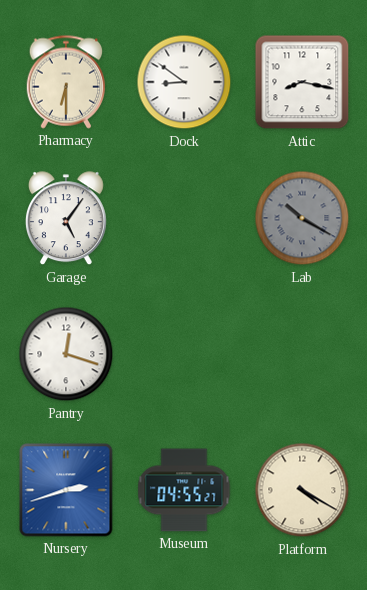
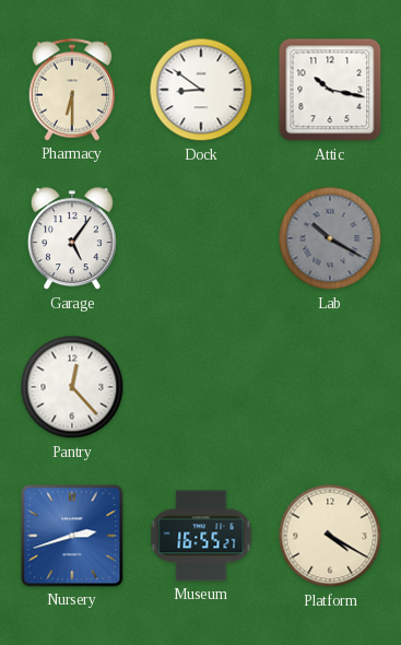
Attic: 8:17 -> 10:17 (330, 90)
Pantry: 12:18 -> 12:23 (72, 387)
Museum: 04:55 -> 16:55 (201, 536)
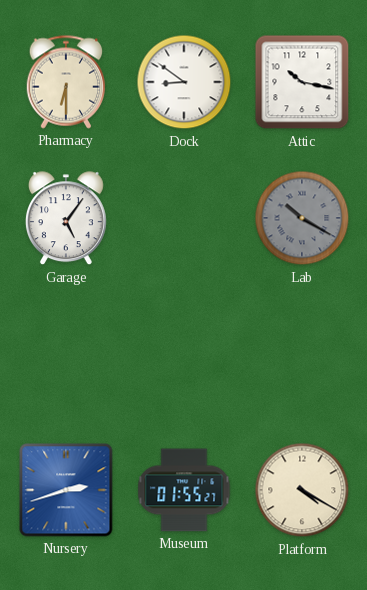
Pantry: 12:23 -> none (72, 387)
Museum: 16:55 -> 01:55 (184, 490)
